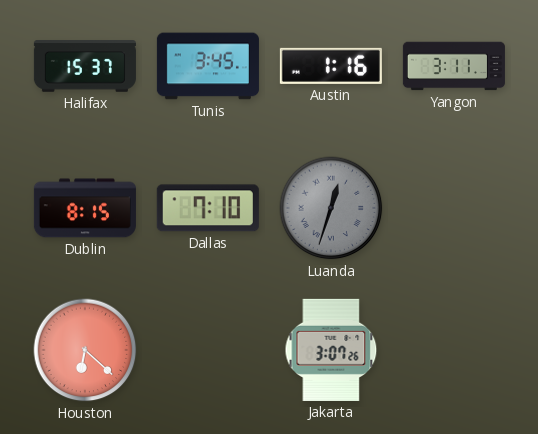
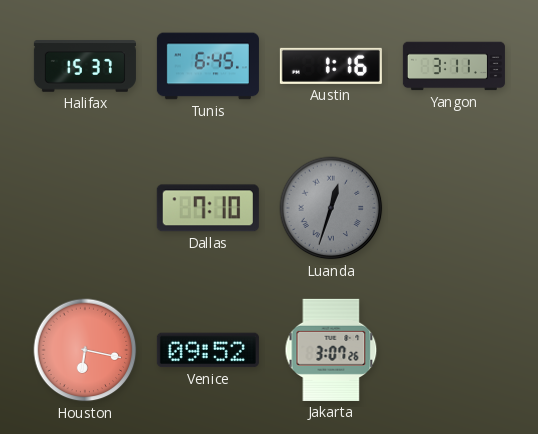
Tunis: 3:45 -> 6:45 (208, 66)
Dublin: 8:15 -> none (85, 208)
Houston: 6:22 -> 6:17 (85, 350)
Venice: none -> 09:52 (208, 350)
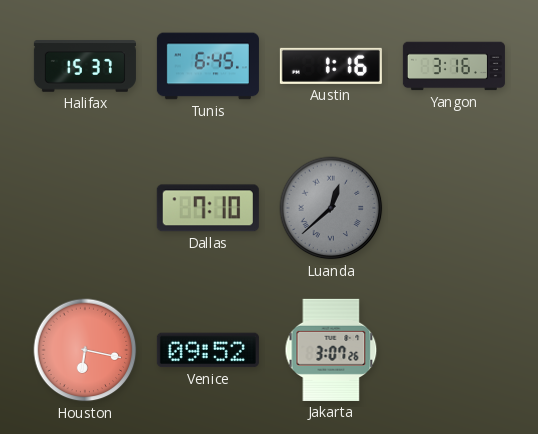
Yangon: 3:11 -> 3:16 (454, 66)
Luanda: 12:33 -> 12:38 (331, 208)
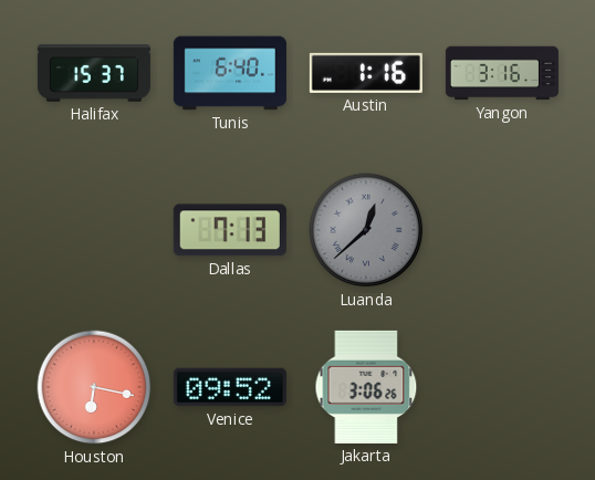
Tunis: 6:45 -> 6:40 (230, 73)
Dallas: 7:10 -> 7:13 (230, 230)
Jakarta: 3:07 -> 3:06 (366, 387)
